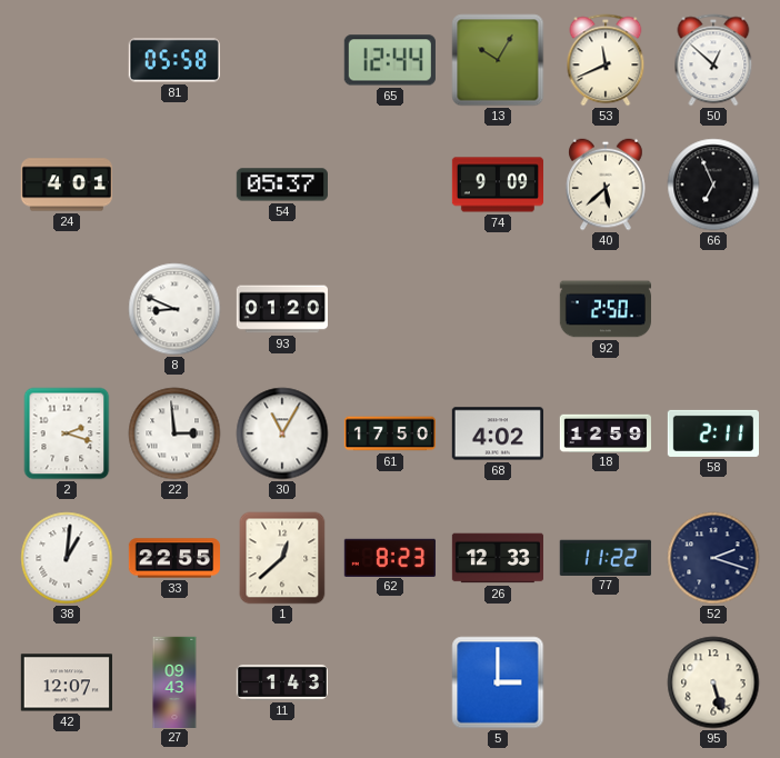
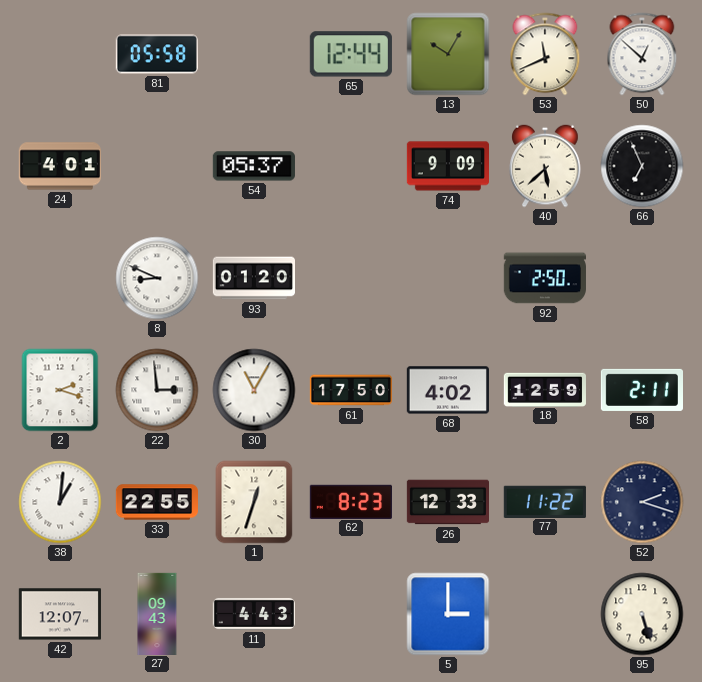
1: 12:38 -> 12:33 (254, 502)
11: 1:43 -> 4:43 (253, 614)
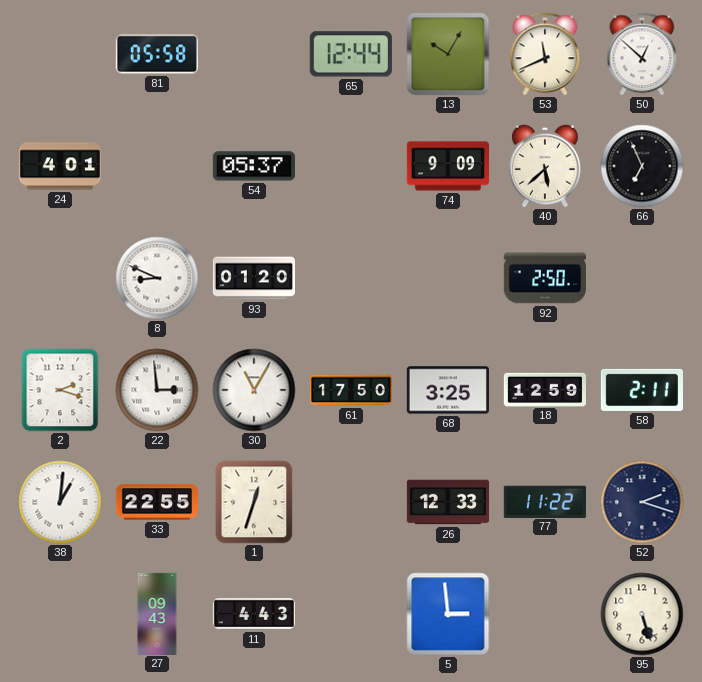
68: 4:02 -> 3:25 (448, 390)
62: 8:23 -> none (351, 501)
42: 12:07 -> none (60, 614)
5: 3:00 -> 2:59 (448, 614)
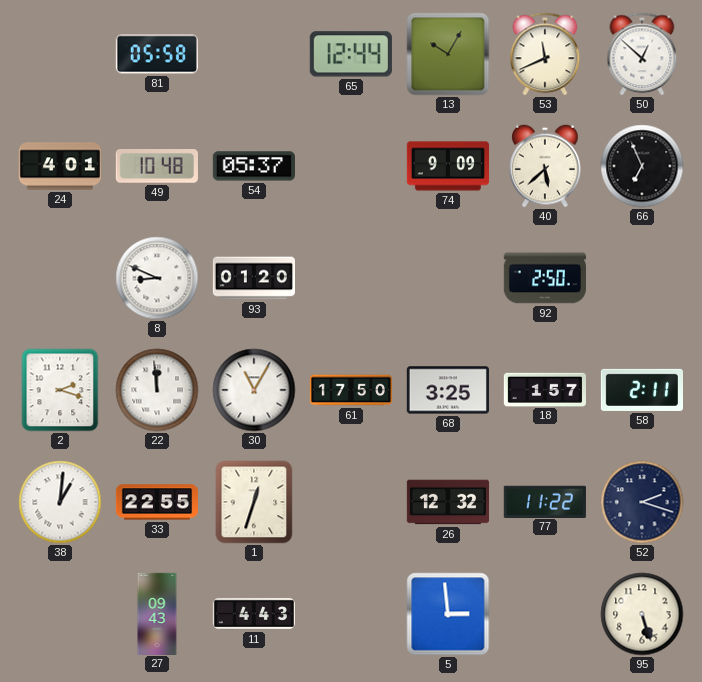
49: none -> 10:48 (157, 167)
22: 2:59 -> 11:59 (157, 390)
18: 12:59 -> 1:57 (544, 389)
26: 12:33 -> 12:32 (447, 502)
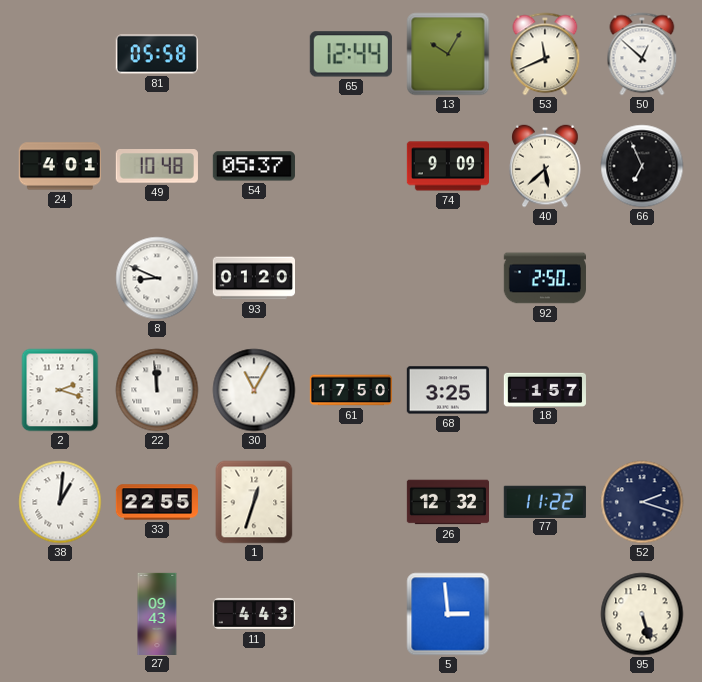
58: 2:11 -> none (641, 390)
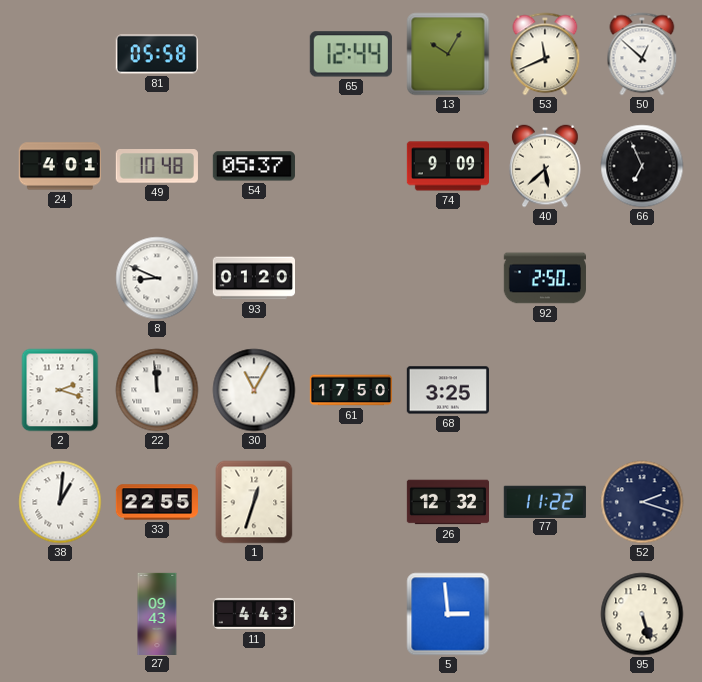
18: 1:57 -> none (544, 389)
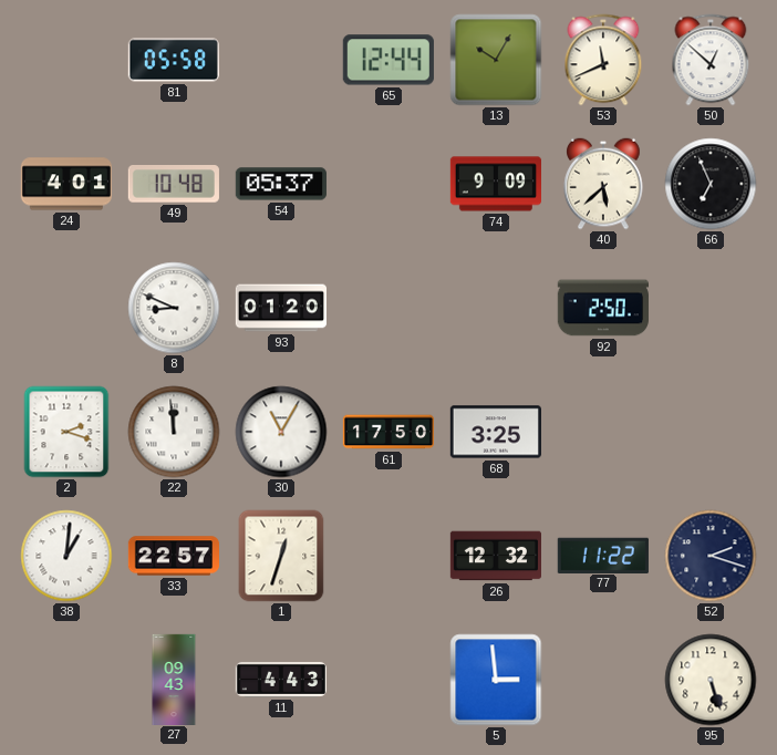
33: 22:55 -> 22:57 (173, 556)
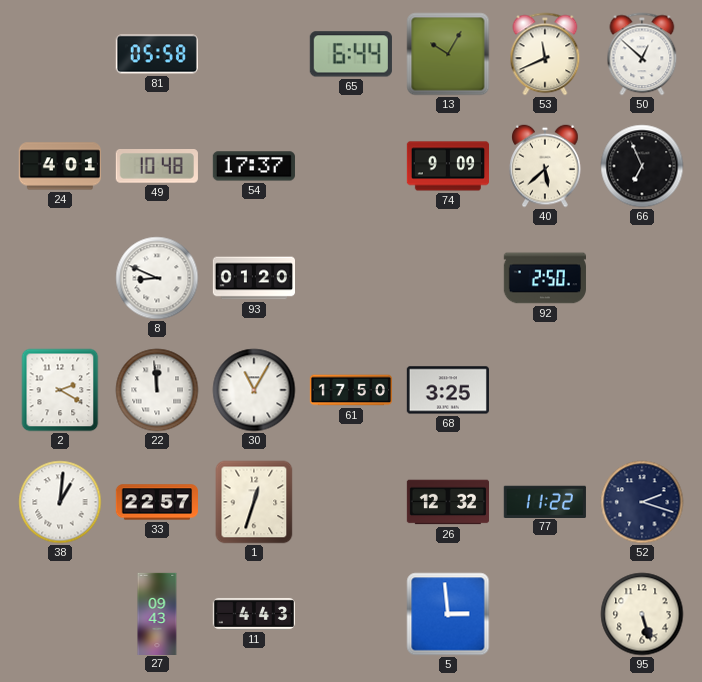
65: 12:44 -> 6:44 (351, 54)
54: 05:37 -> 17:37 (254, 166)
2: 2:18 -> 2:20 (60, 390)
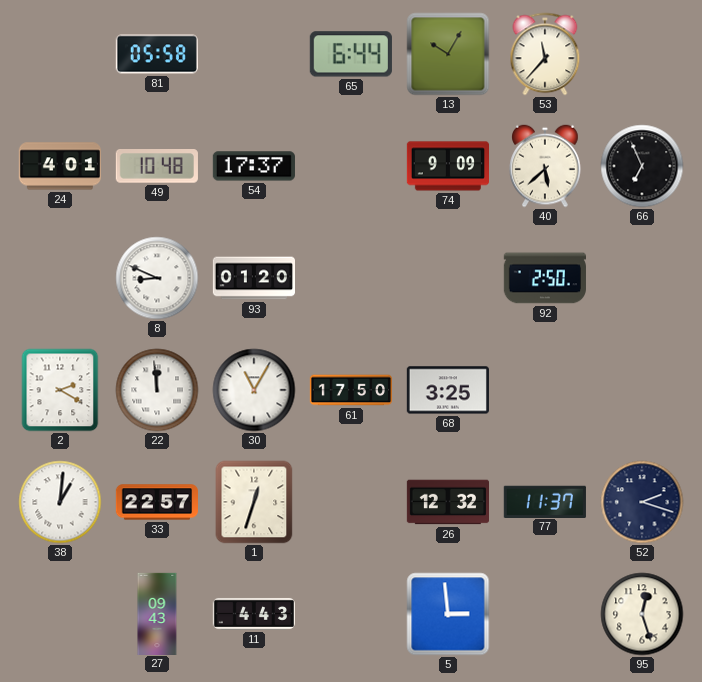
53: 11:41 -> 11:37 (545, 54)
50: 12:52 -> none (642, 54)
77: 11:22 -> 11:37 (545, 501)
95: 5:27 -> 12:27 (642, 614)
